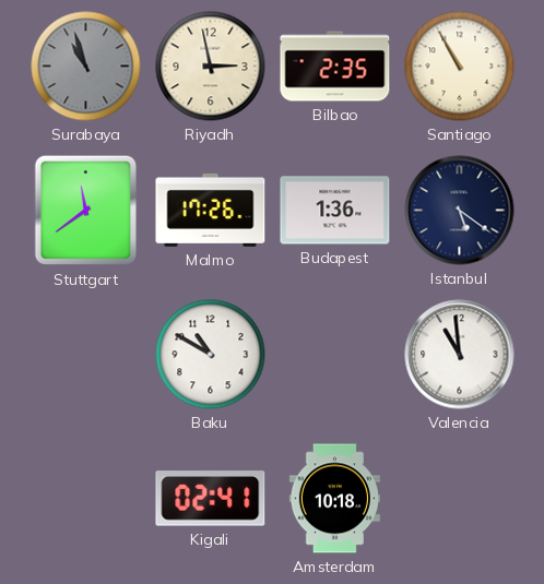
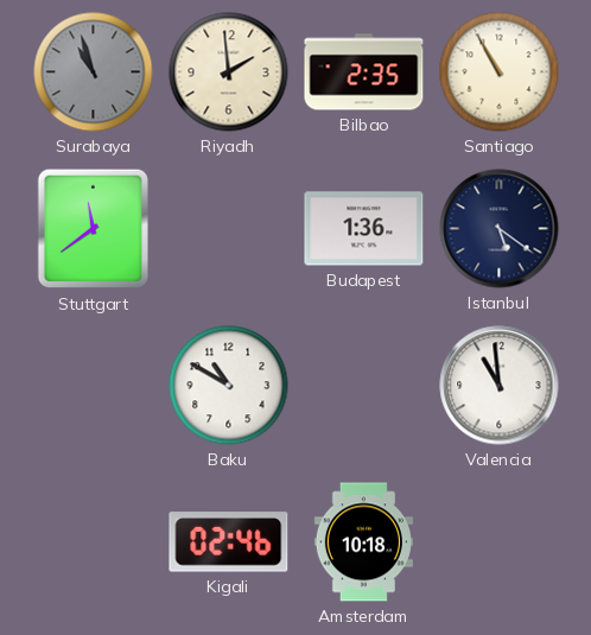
Riyadh: 2:58 -> 1:59 (229, 72)
Malmo: 17:26 -> none (211, 210)
Kigali: 02:41 -> 02:46 (229, 542)
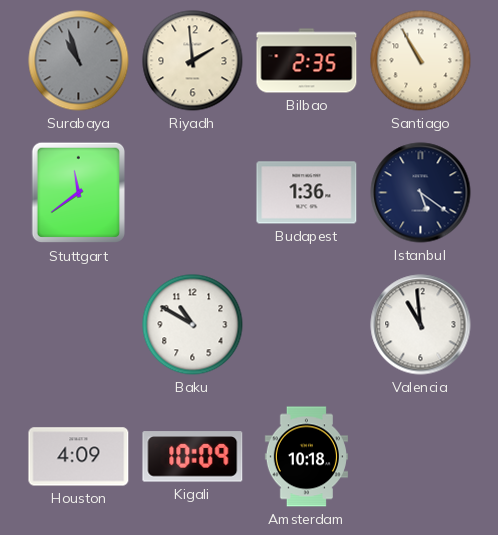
Houston: none -> 4:09 (79, 457)
Kigali: 02:46 -> 10:09 (193, 457)
